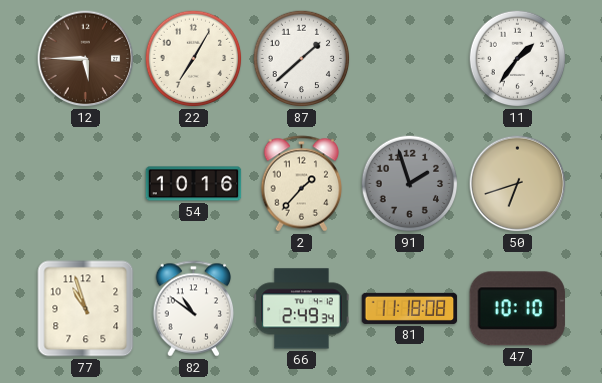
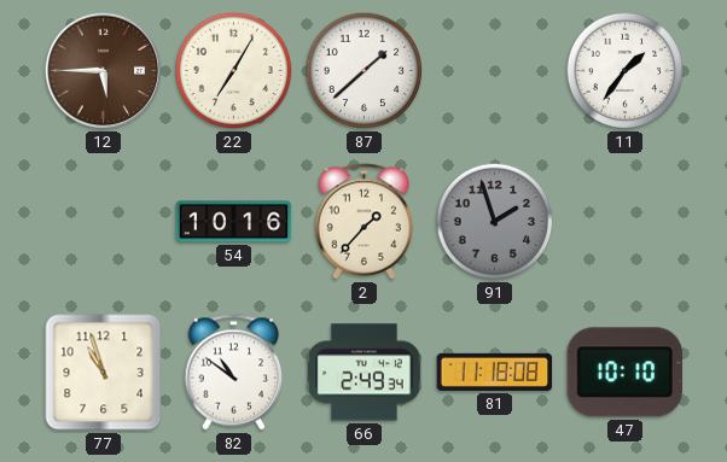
50: 6:42 -> none (518, 184)
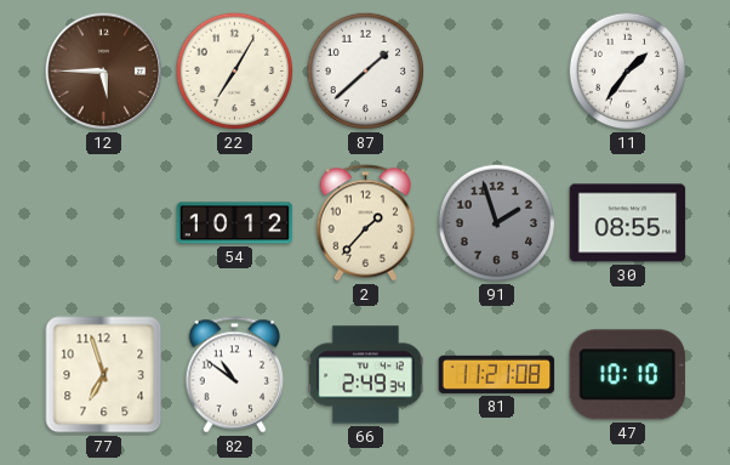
54: 10:16 -> 10:12 (235, 223)
30: none -> 08:55 (628, 223)
77: 10:57 -> 6:57 (104, 375)
81: 11:18 -> 11:21 (497, 374)
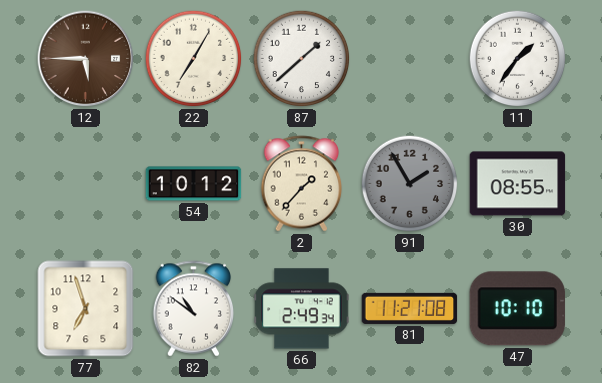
91: 1:57 -> 1:55 (410, 184)
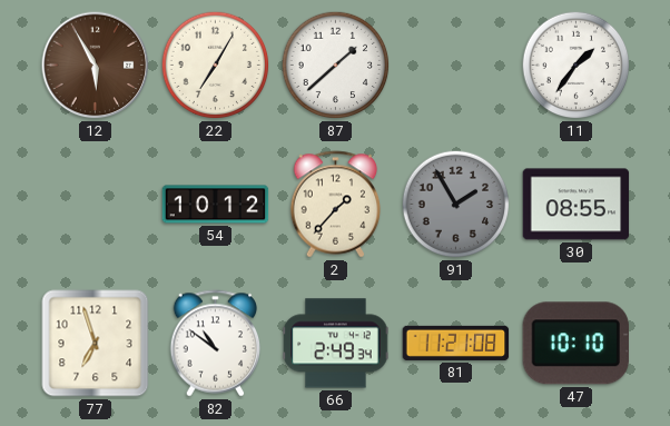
12: 5:45 -> 5:55 (96, 66)
